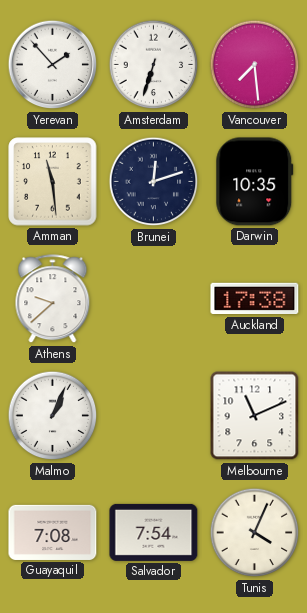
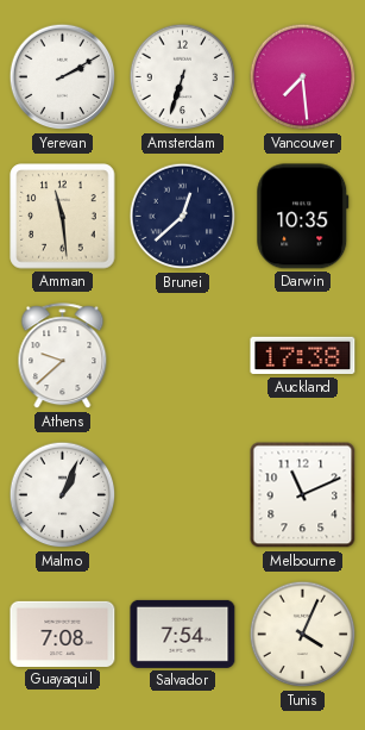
Yerevan: 1:53 -> 2:10 (63, 77)
Brunei: 12:12 -> 12:38 (183, 217)
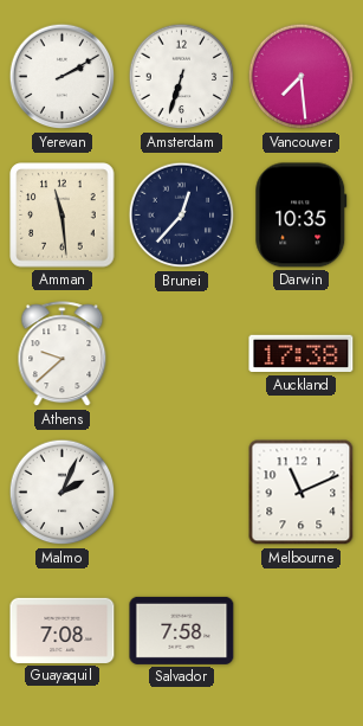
Brunei: 12:38 -> 12:37 (182, 216)
Malmo: 1:04 -> 2:04 (63, 493)
Salvador: 7:54 -> 7:58 (182, 630)
Tunis: 4:04 -> none (303, 635)
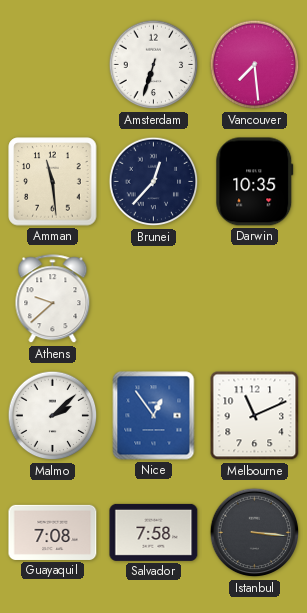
Yerevan: 2:10 -> none (63, 77)
Auckland: 17:38 -> none (302, 354)
Malmo: 2:04 -> 2:08 (53, 416)
Nice: none -> 12:54 (154, 416)
Istanbul: none -> 3:16 (255, 533)
